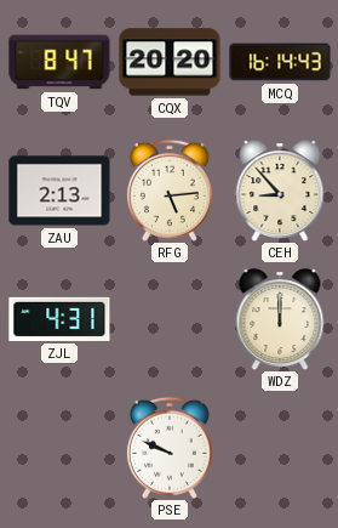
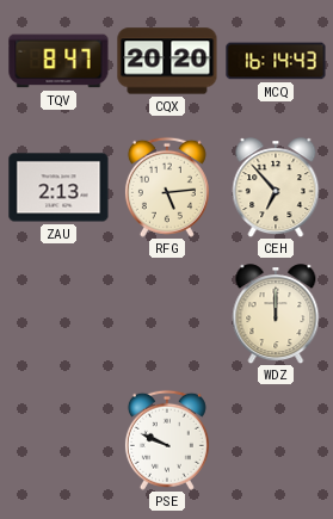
CEH: 8:53 -> 6:53 (276, 187)
ZJL: 4:31 -> none (59, 319)
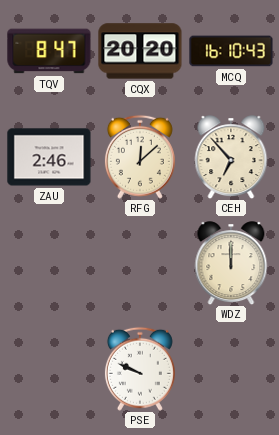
MCQ: 16:14 -> 16:10 (231, 51)
ZAU: 2:13 -> 2:46 (49, 157)
RFG: 5:14 -> 12:08 (140, 157)
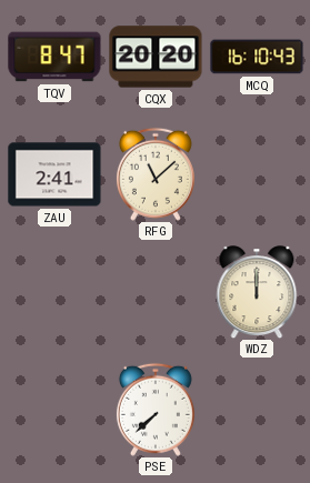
ZAU: 2:46 -> 2:41 (54, 174)
RFG: 12:08 -> 11:08 (156, 174)
CEH: 6:53 -> none (231, 157)
PSE: 9:49 -> 7:38 (156, 410)
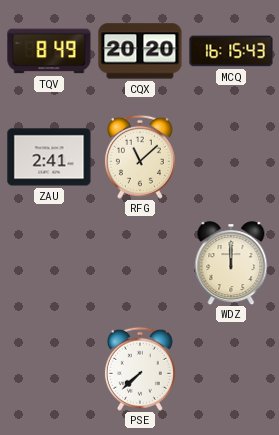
TQV: 8:47 -> 8:49 (49, 51)
MCQ: 16:10 -> 16:15 (231, 51)
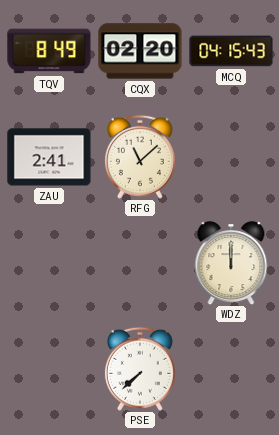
CQX: 20:20 -> 02:20 (140, 51)
MCQ: 16:15 -> 04:15 (231, 51)
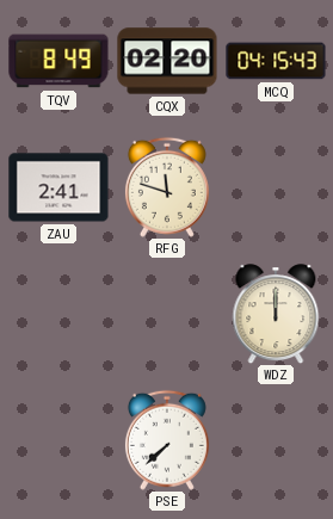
RFG: 11:08 -> 11:48 (167, 187)
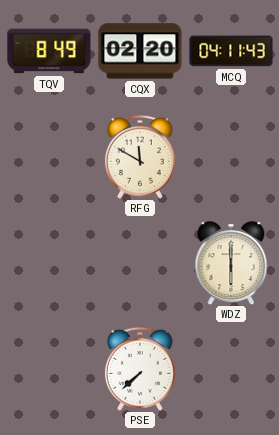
MCQ: 04:15 -> 04:11 (231, 51)
ZAU: 2:41 -> none (58, 187)
RFG: 11:48 -> 11:50 (140, 157)
WDZ: 12:00 -> 6:00 (231, 263)
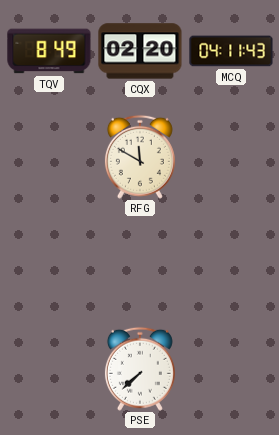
WDZ: 6:00 -> none (231, 263)
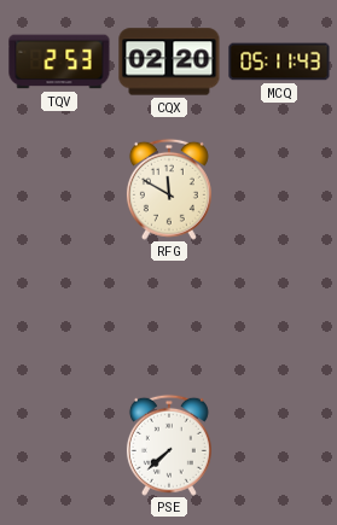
TQV: 8:49 -> 2:53 (59, 62)
MCQ: 04:11 -> 05:11 (279, 62)
